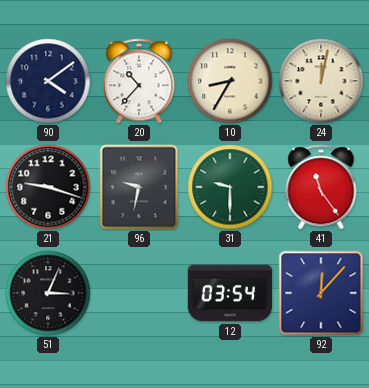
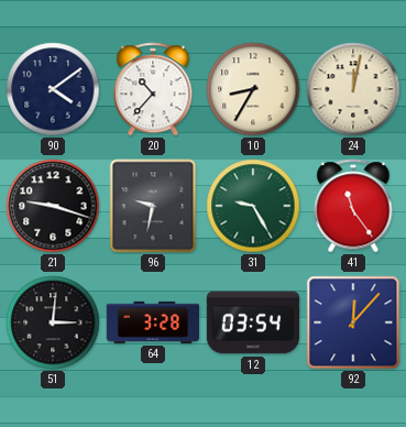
31: 9:30 -> 9:25 (253, 206)
51: 3:04 -> 3:01 (53, 322)
64: none -> 3:28 (153, 322)
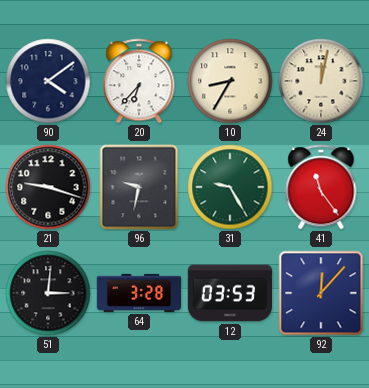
20: 10:37 -> 6:37 (139, 81)
12: 03:54 -> 03:53 (230, 293)
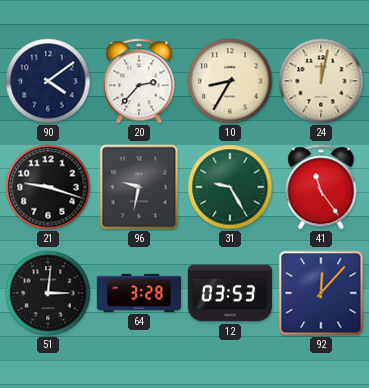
20: 6:37 -> 2:37 (139, 81)
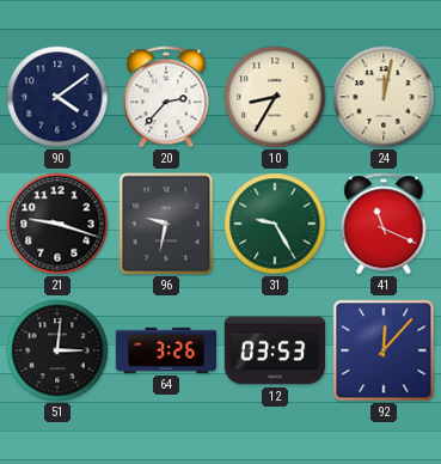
41: 11:24 -> 11:19 (384, 224)
64: 3:28 -> 3:26 (166, 350)
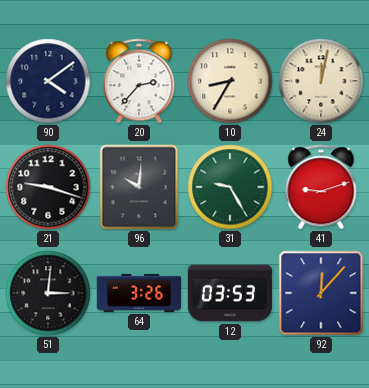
96: 9:32 -> 10:01 (139, 187)
41: 11:19 -> 9:12 (321, 187)
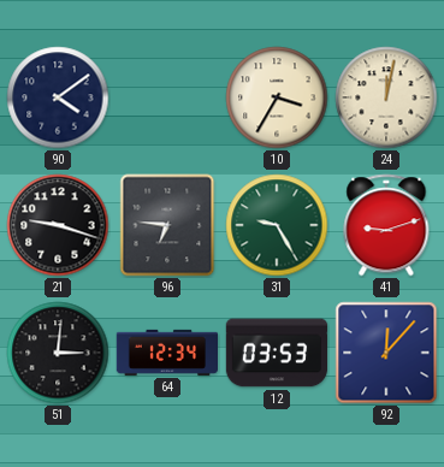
20: 2:37 -> none (139, 81)
10: 8:35 -> 3:35 (277, 97)
96: 10:01 -> 6:46 (167, 225)
64: 3:26 -> 12:34 (167, 353)
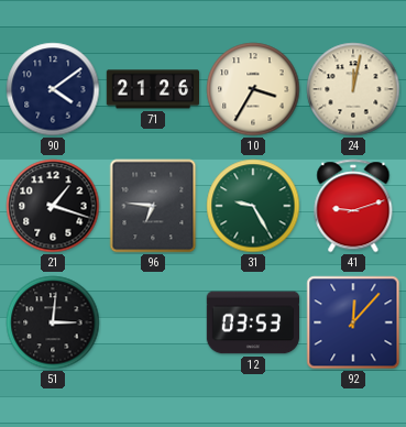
71: none -> 21:26 (153, 89)
21: 9:18 -> 1:18 (53, 206)
64: 12:34 -> none (167, 353)
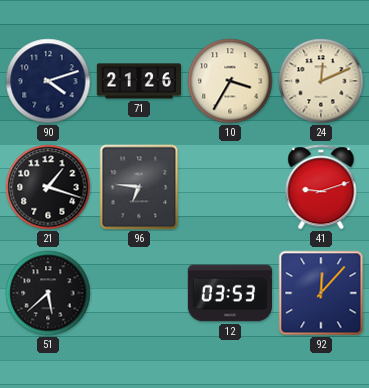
90: 4:09 -> 4:12 (48, 81)
24: 12:02 -> 12:11 (321, 81)
31: 9:25 -> none (253, 206)
51: 3:01 -> 5:38 (48, 293)
